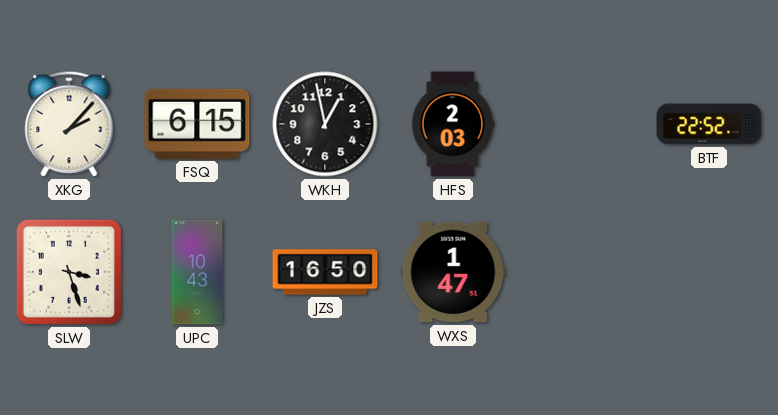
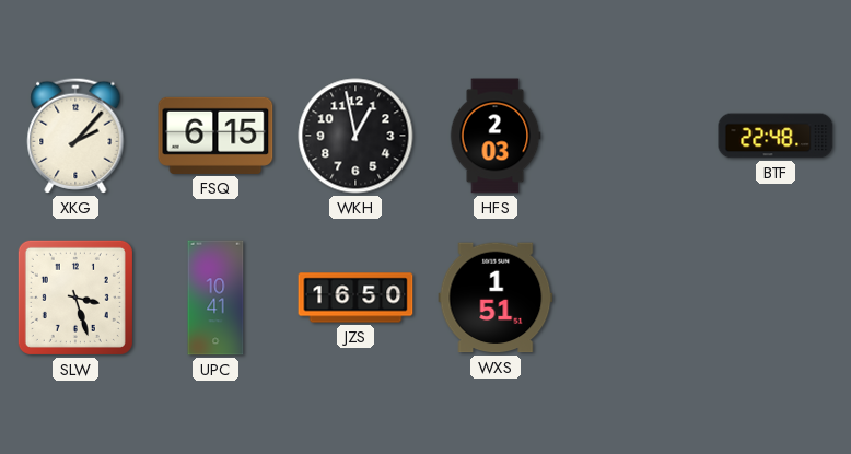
BTF: 22:52 -> 22:48 (776, 136)
UPC: 10:43 -> 10:41 (215, 298)
WXS: 1:47 -> 1:51 (496, 298)
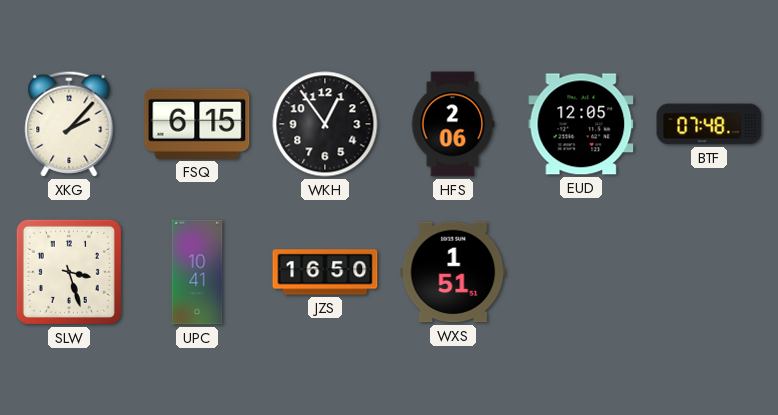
WKH: 12:58 -> 12:54 (325, 124)
HFS: 2:03 -> 2:06 (453, 124)
EUD: none -> 12:05 (581, 124)
BTF: 22:48 -> 07:48 (709, 124)
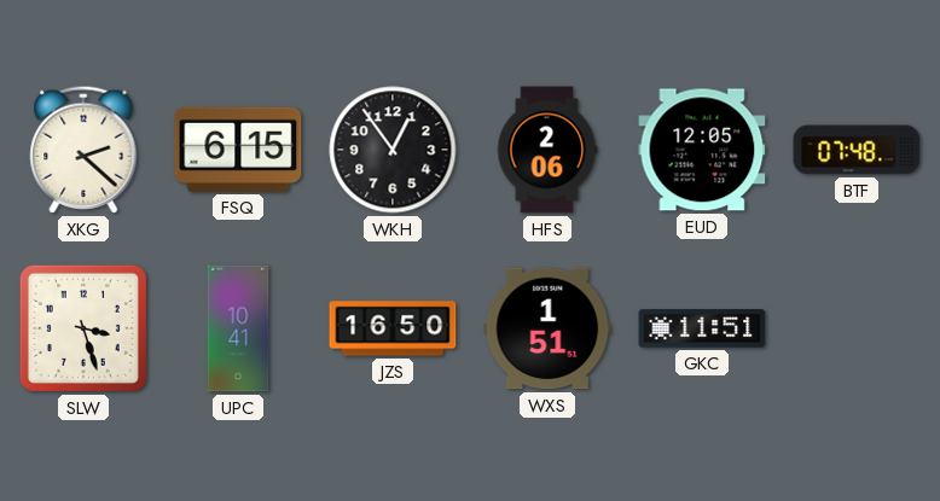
XKG: 2:07 -> 2:22 (83, 150)
GKC: none -> 11:51 (702, 328)
